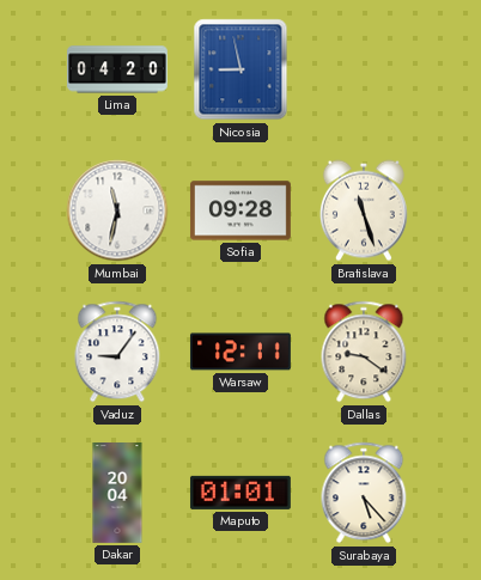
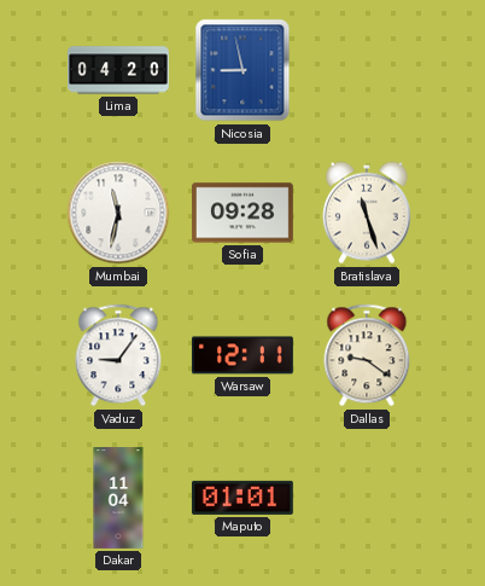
Dakar: 20:04 -> 11:04 (118, 499)
Surabaya: 5:23 -> none (364, 493)
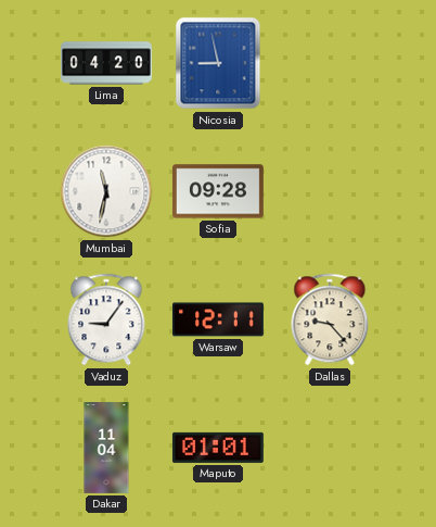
Bratislava: 11:27 -> none (367, 213)
Dallas: 9:21 -> 9:23 (330, 319)
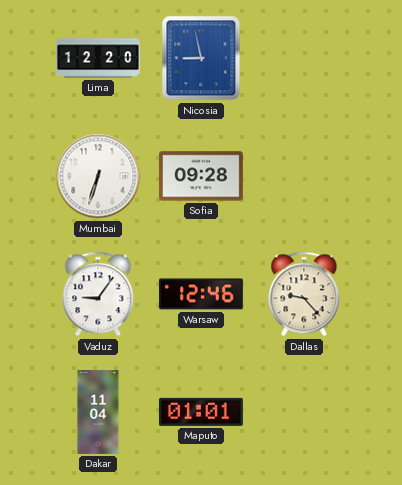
Lima: 04:20 -> 12:20 (99, 58)
Mumbai: 11:32 -> 6:33 (98, 176)
Warsaw: 12:11 -> 12:46 (201, 294)
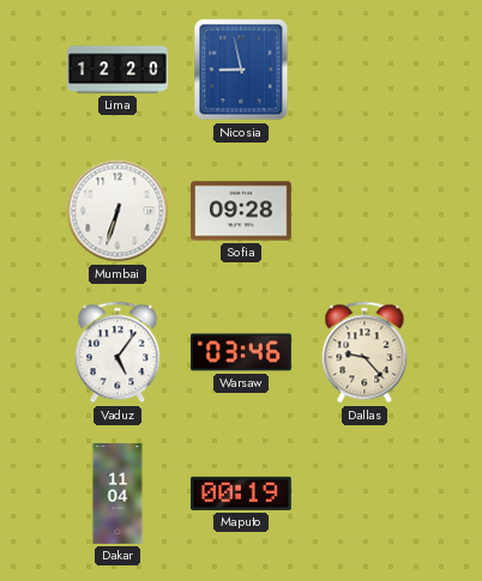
Vaduz: 9:06 -> 5:06 (118, 352)
Warsaw: 12:46 -> 03:46 (241, 352)
Maputo: 01:01 -> 00:19 (241, 494)
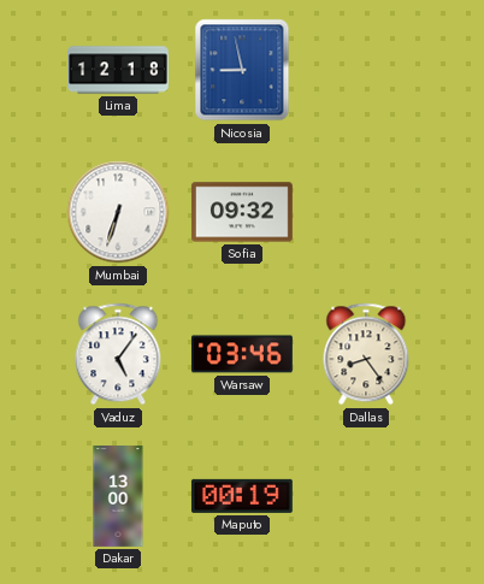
Lima: 12:20 -> 12:18 (119, 70)
Sofia: 09:28 -> 09:32 (242, 212)
Dallas: 9:23 -> 8:24 (366, 354)
Dakar: 11:04 -> 13:00 (118, 497)
